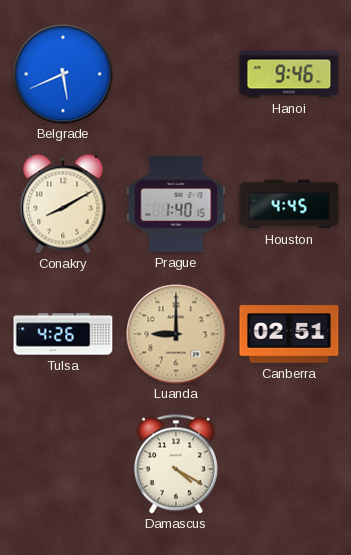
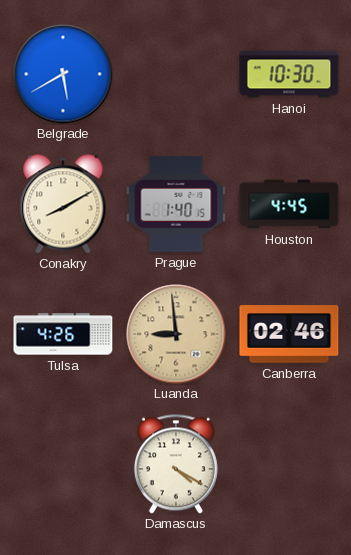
Belgrade: 5:41 -> 5:40 (63, 74)
Hanoi: 9:46 -> 10:30 (289, 74)
Luanda: 9:00 -> 8:59 (176, 334)
Canberra: 02:51 -> 02:46 (289, 334)
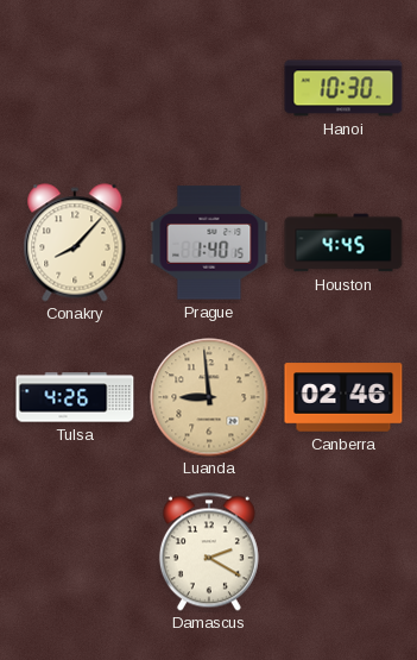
Belgrade: 5:40 -> none (63, 74)
Conakry: 8:10 -> 8:07 (75, 243)
Damascus: 4:20 -> 2:20 (209, 552)
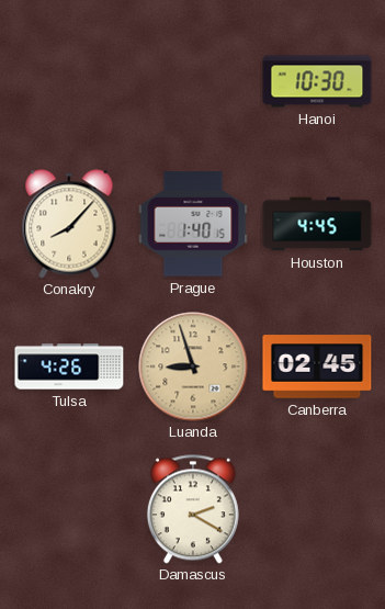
Luanda: 8:59 -> 8:57 (193, 366)
Canberra: 02:46 -> 02:45 (317, 366)
